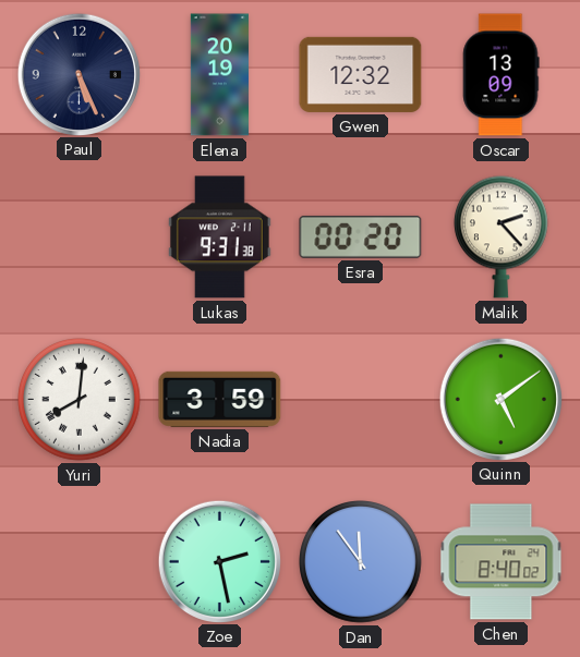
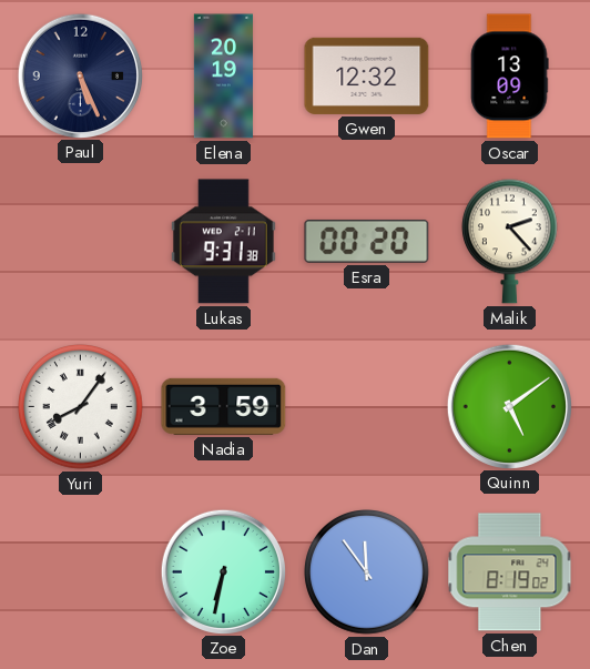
Yuri: 8:01 -> 8:06 (81, 407)
Zoe: 2:28 -> 6:32 (223, 571)
Chen: 8:40 -> 8:19 (510, 572)
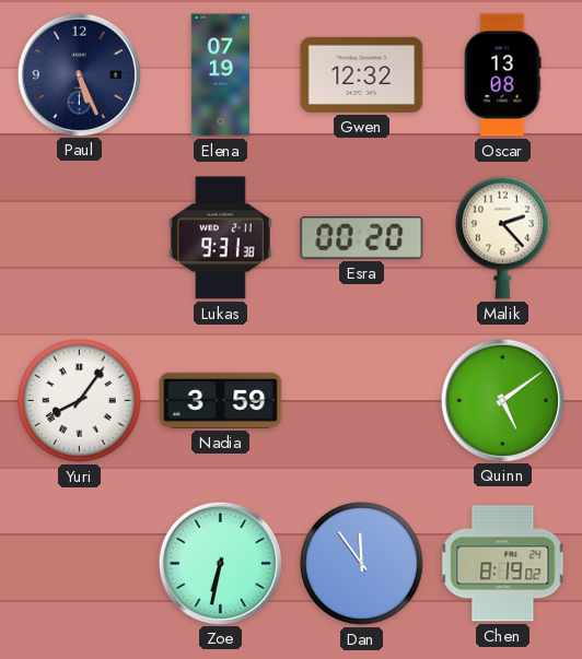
Elena: 20:19 -> 07:19 (220, 75)
Oscar: 13:09 -> 13:08 (503, 75)
